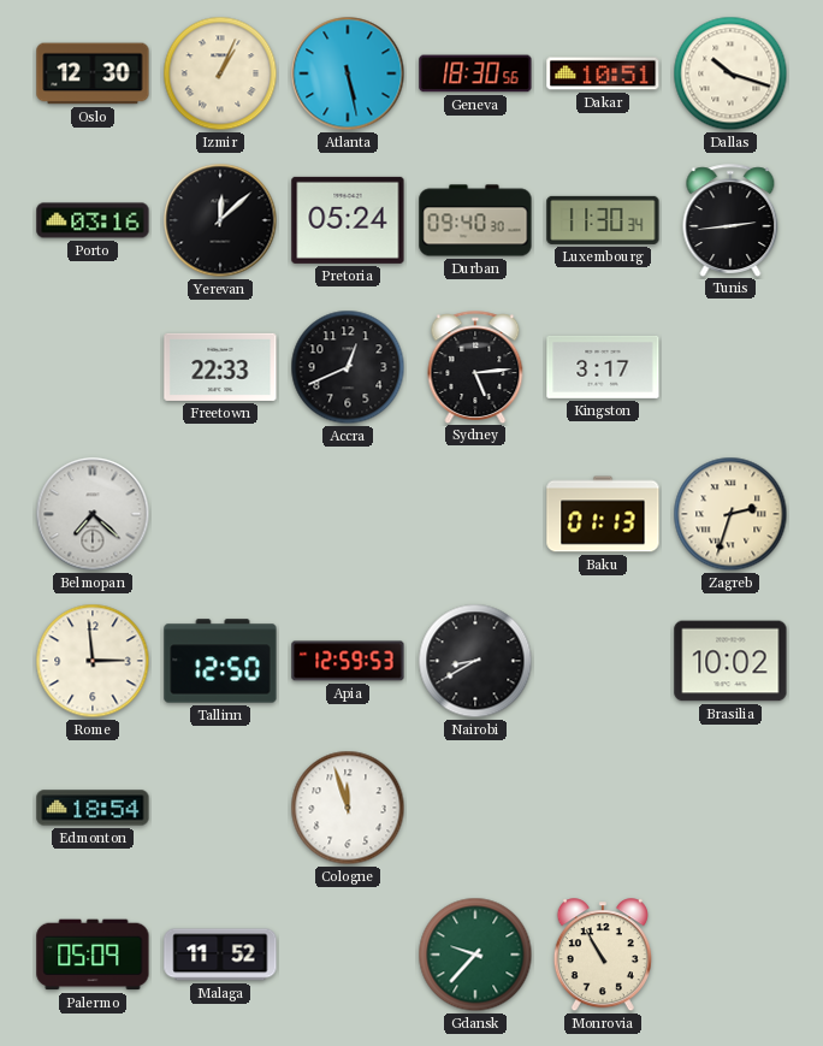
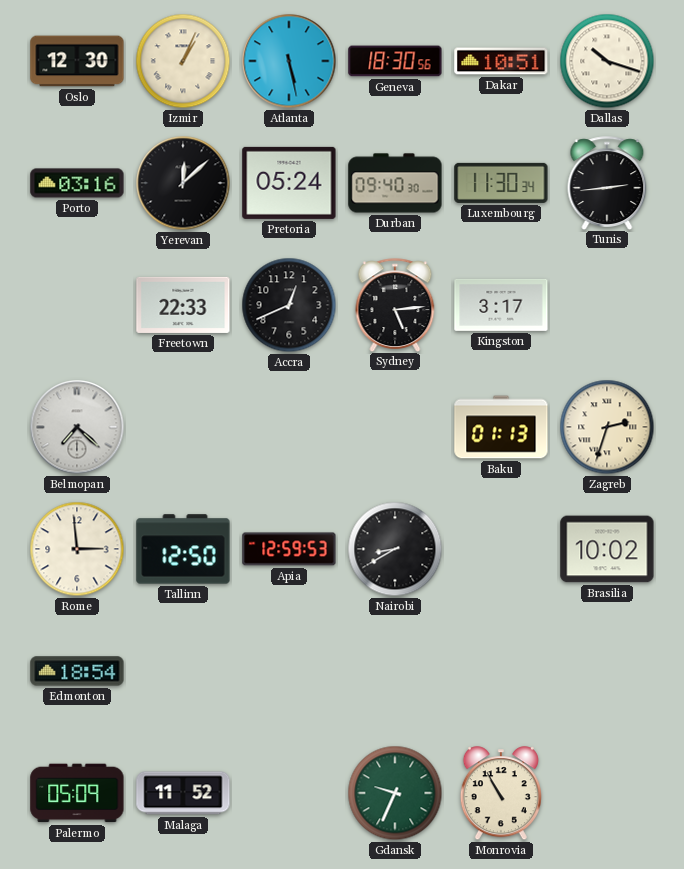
Cologne: 11:57 -> none (348, 808)
Gdansk: 9:37 -> 9:34 (395, 793)
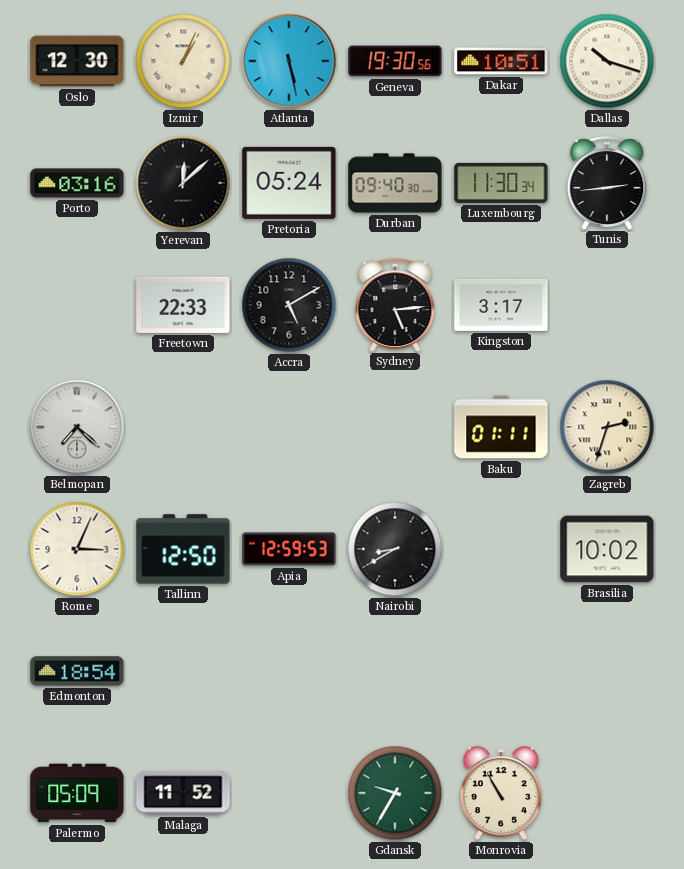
Geneva: 18:30 -> 19:30 (395, 61)
Accra: 12:41 -> 5:10 (289, 305)
Baku: 01:13 -> 01:11 (501, 427)
Rome: 2:59 -> 3:04 (77, 549)
Gdansk: 9:34 -> 9:35 (395, 793)
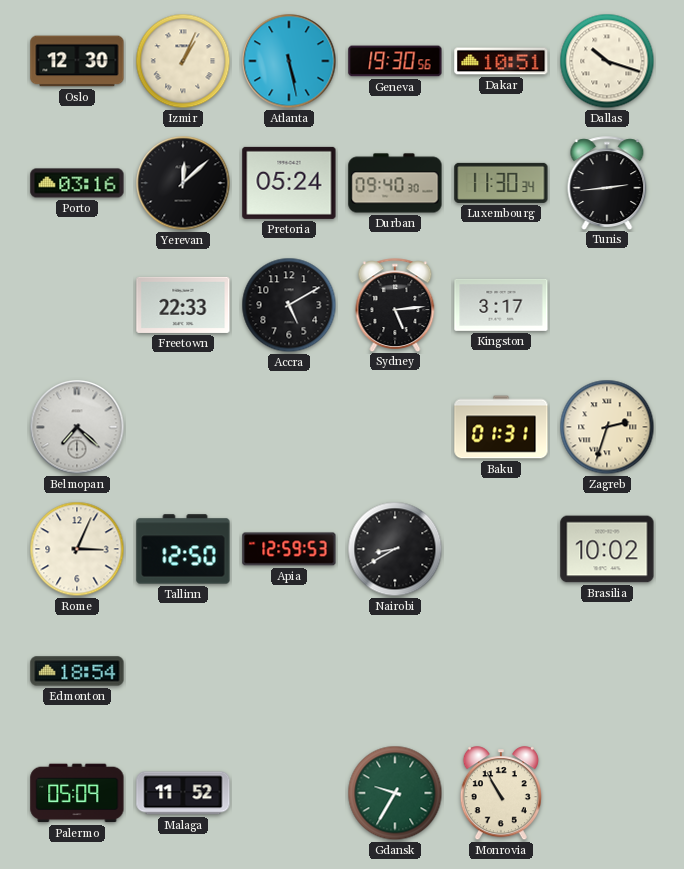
Baku: 01:11 -> 01:31 (501, 427)
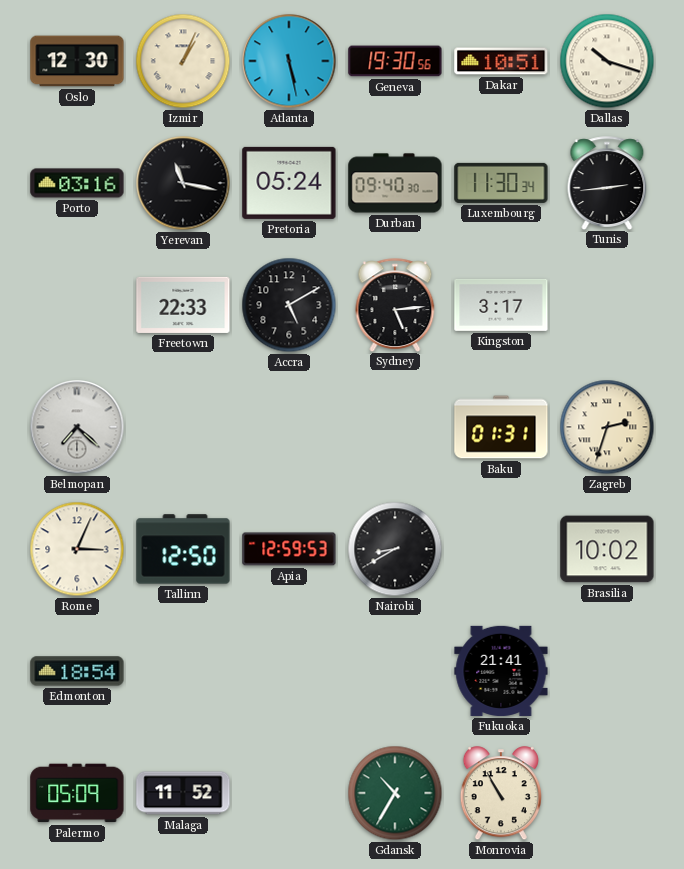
Yerevan: 12:08 -> 11:17 (183, 183)
Fukuoka: none -> 21:41 (501, 671)
Gdansk: 9:35 -> 10:35 (395, 793)
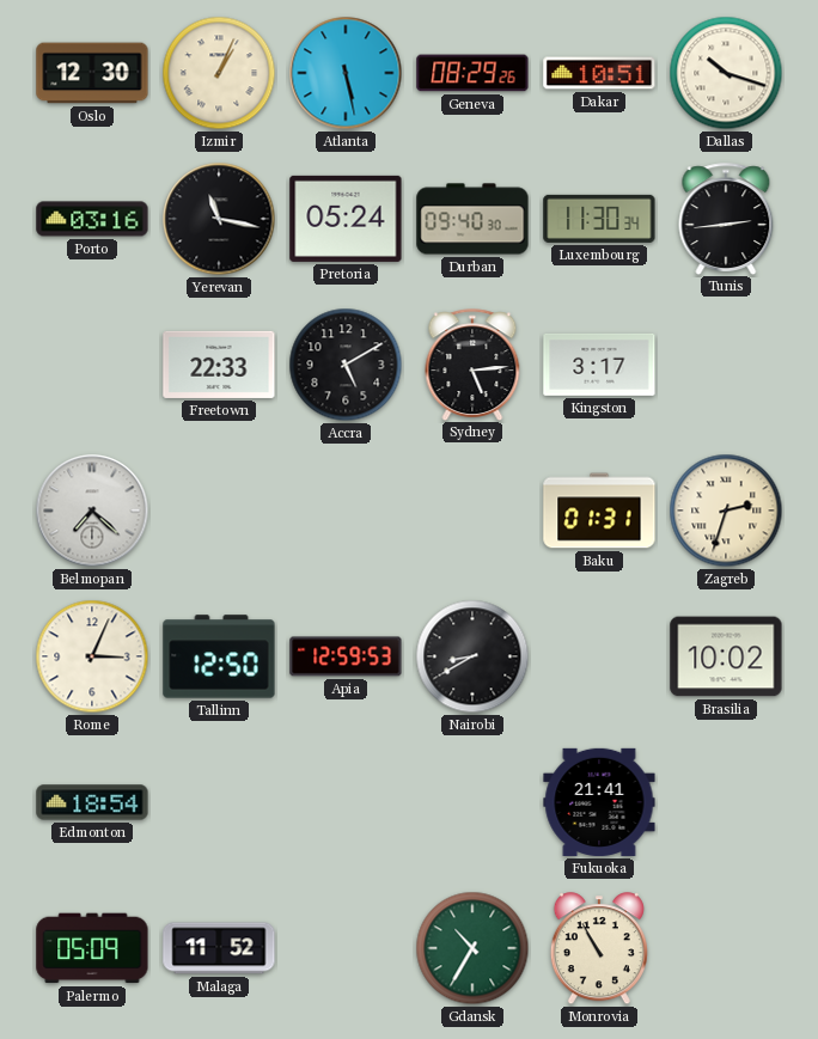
Geneva: 19:30 -> 08:29 (472, 73)
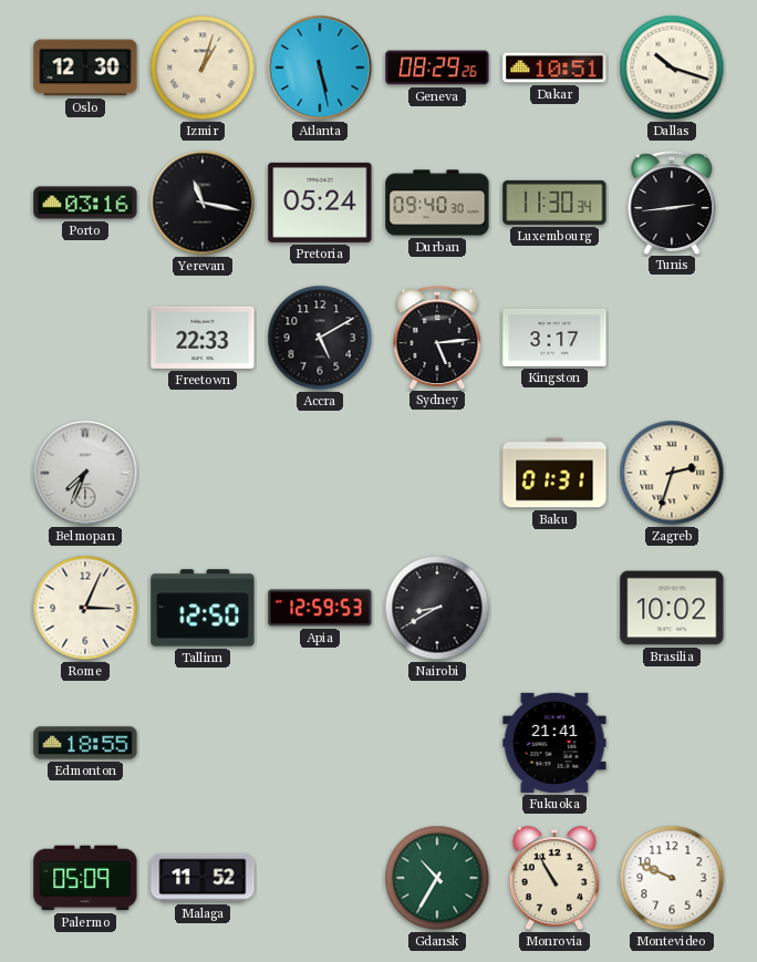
Izmir: 1:04 -> 1:03 (203, 68)
Belmopan: 7:22 -> 7:34 (85, 473)
Edmonton: 18:54 -> 18:55 (85, 743)
Montevideo: none -> 9:49 (672, 878)
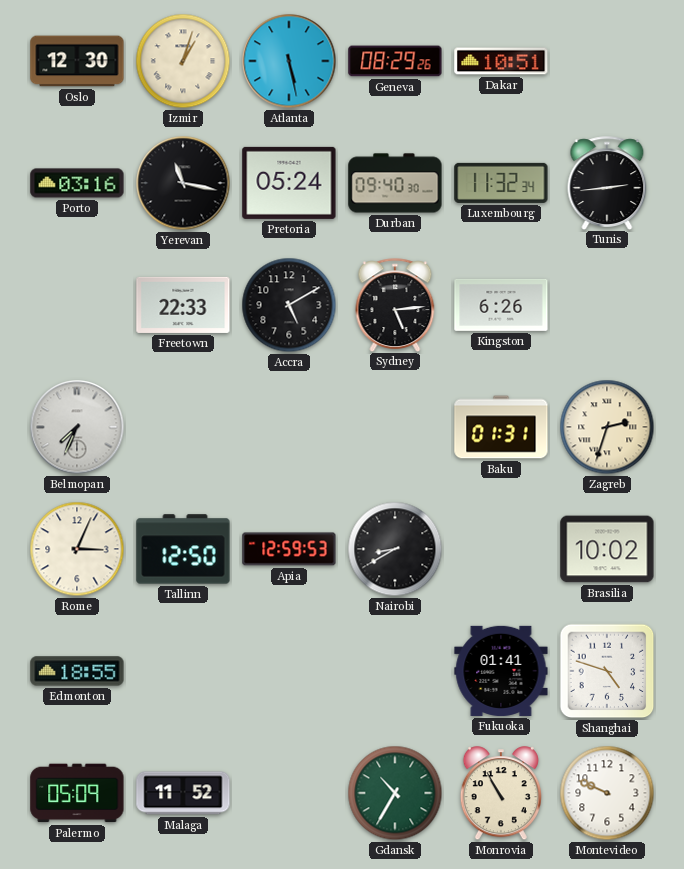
Dallas: 10:18 -> none (672, 68)
Luxembourg: 11:30 -> 11:32 (501, 183)
Kingston: 3:17 -> 6:26 (501, 305)
Fukuoka: 21:41 -> 01:41 (501, 671)
Shanghai: none -> 4:48 (607, 671)
